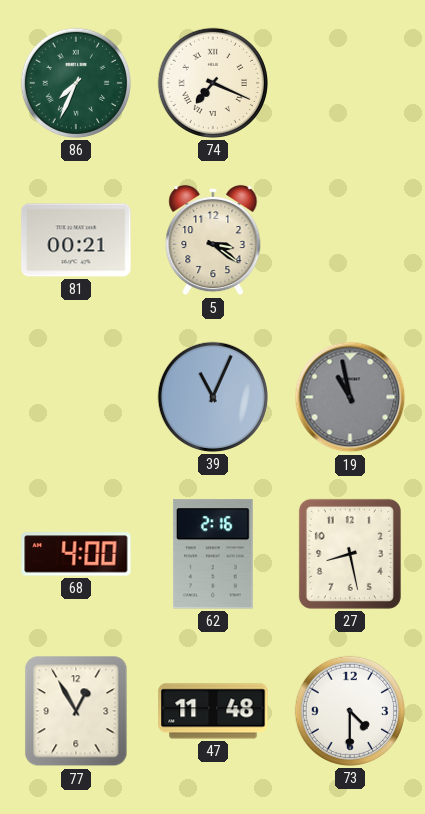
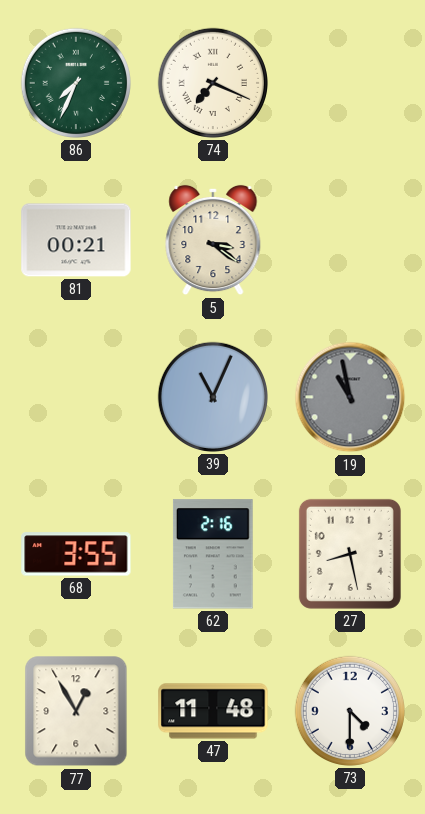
68: 4:00 -> 3:55 (76, 554)
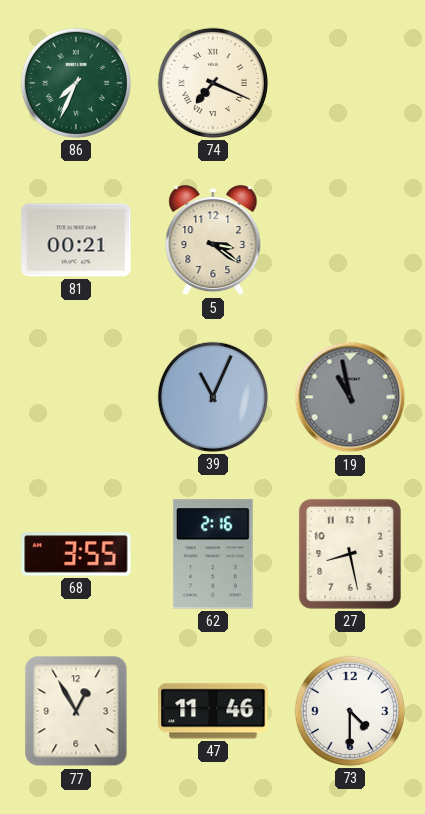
47: 11:48 -> 11:46 (213, 711)
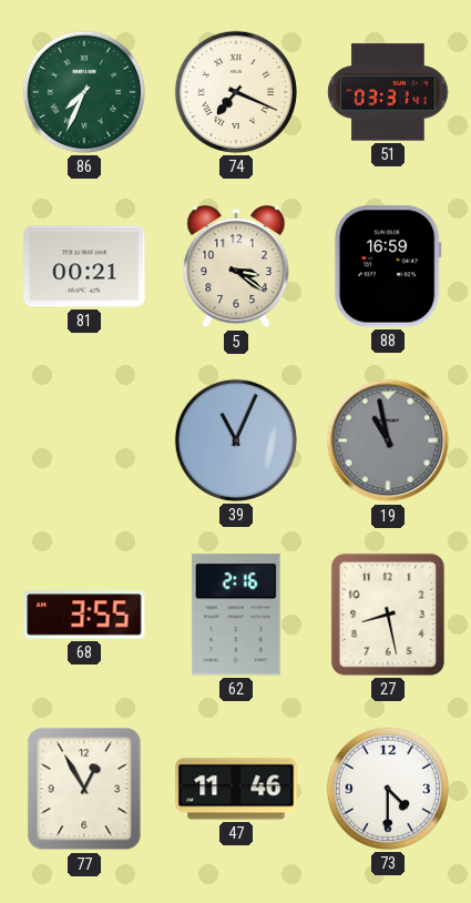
51: none -> 03:31 (388, 92)
88: none -> 16:59 (388, 266)
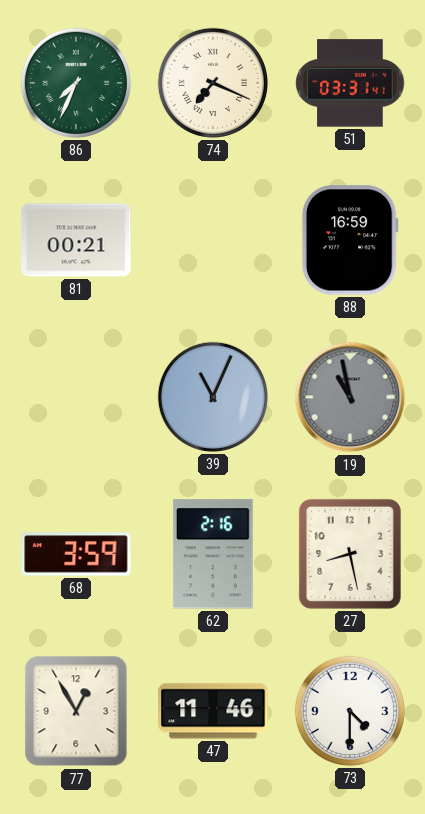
5: 3:21 -> none (236, 266)
68: 3:55 -> 3:59 (76, 554)
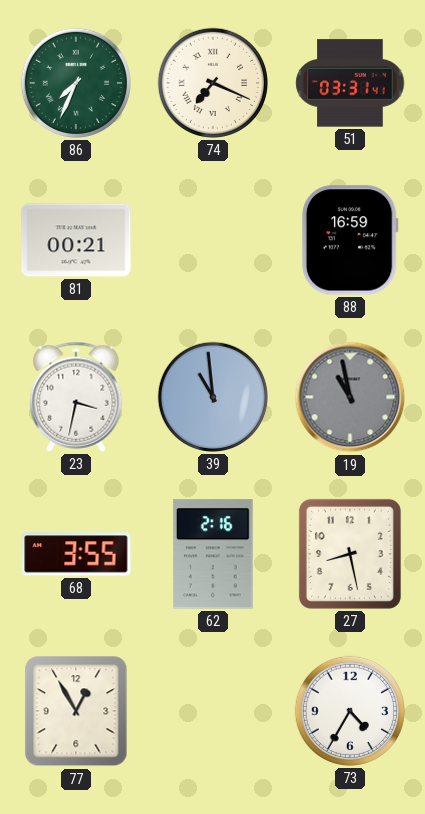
23: none -> 3:32 (76, 397)
39: 11:04 -> 10:59 (213, 397)
68: 3:59 -> 3:55 (76, 554)
47: 11:46 -> none (213, 711)
73: 4:30 -> 4:35 (350, 711)
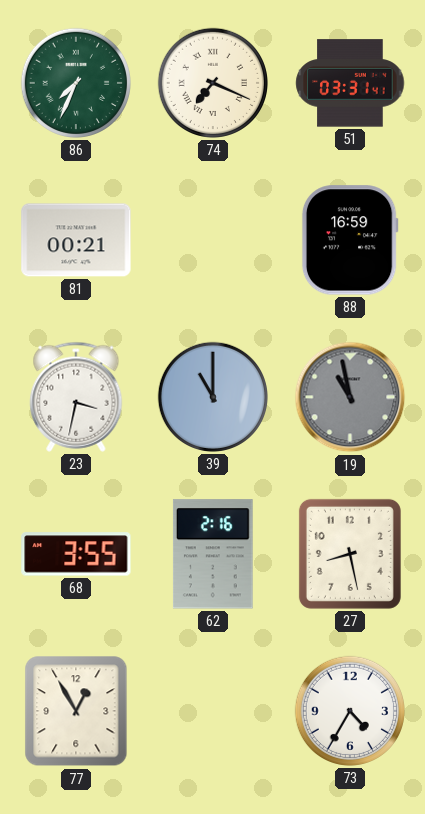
39: 10:59 -> 11:00 (213, 397)
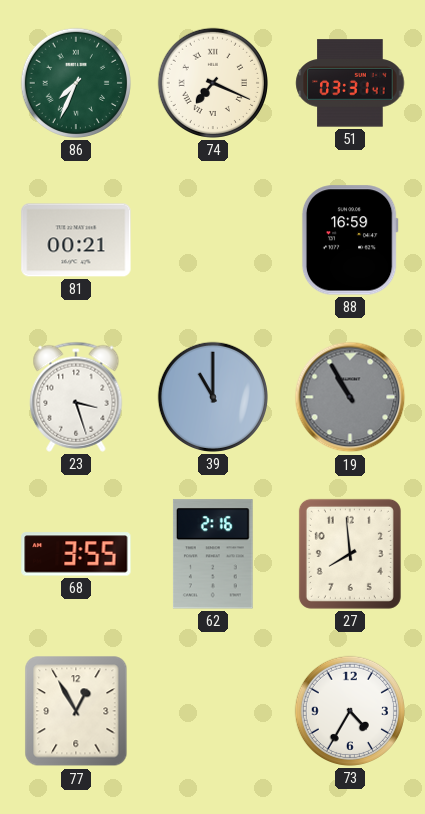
23: 3:32 -> 3:27 (76, 397)
19: 10:58 -> 10:55 (350, 397)
27: 8:28 -> 7:59 (350, 554)
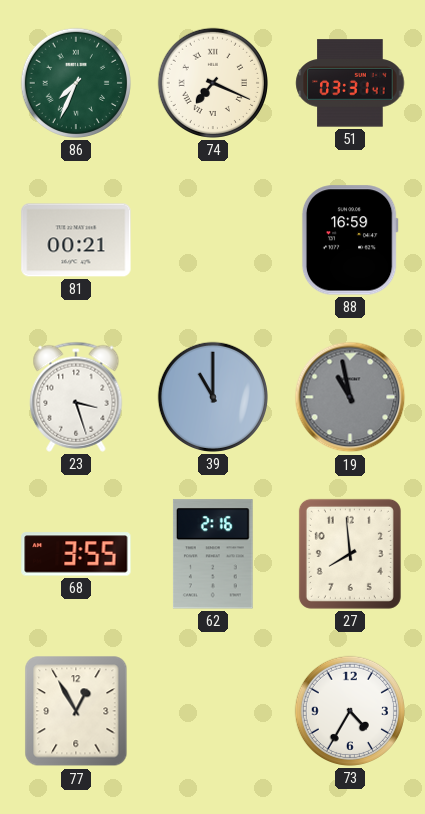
19: 10:55 -> 10:58 (350, 397)
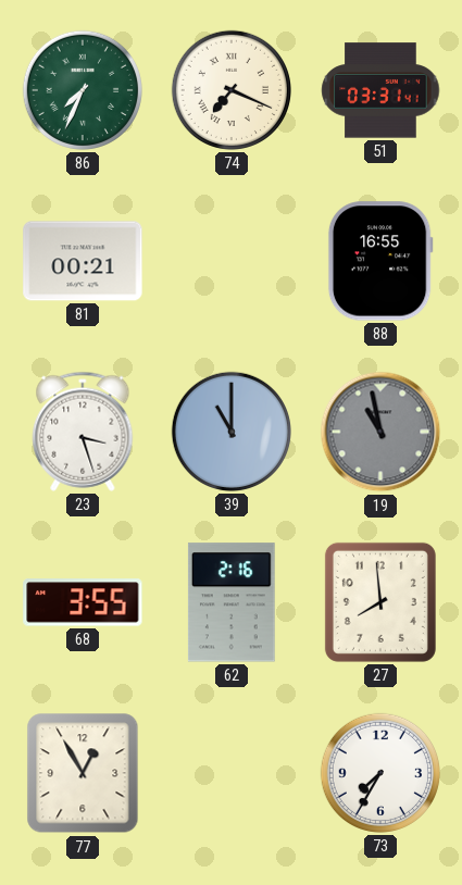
88: 16:59 -> 16:55 (380, 261)
73: 4:35 -> 7:35 (380, 773)
